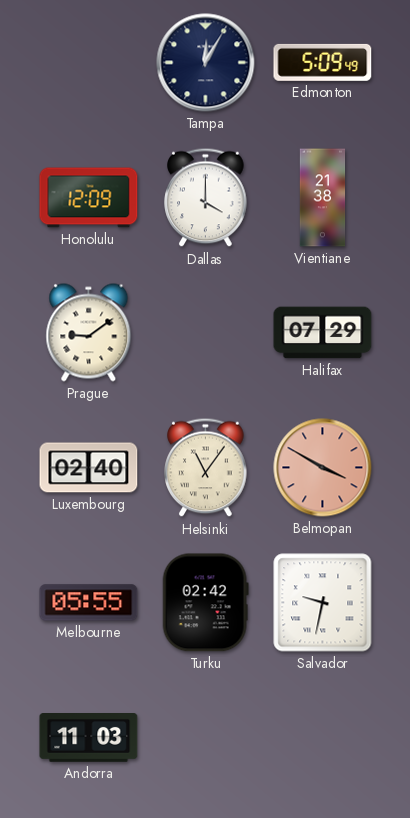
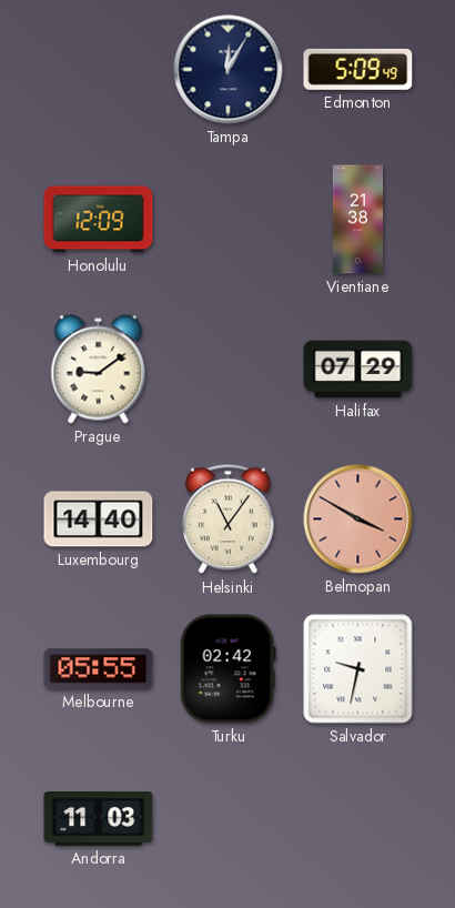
Dallas: 4:00 -> none (206, 198)
Luxembourg: 02:40 -> 14:40 (99, 519)
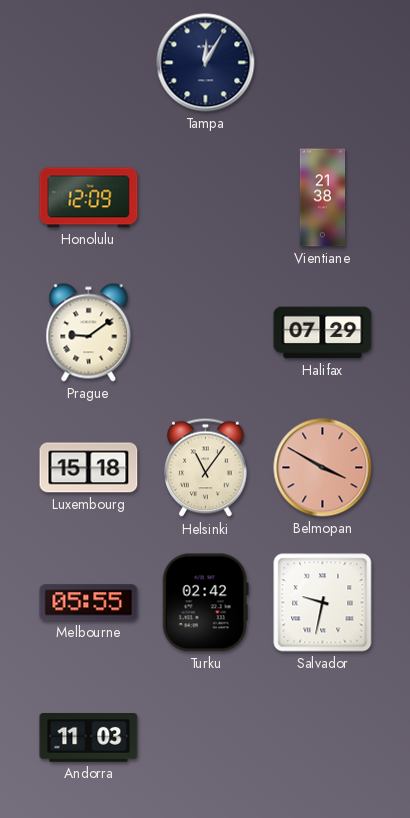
Edmonton: 5:09 -> none (358, 69)
Luxembourg: 14:40 -> 15:18 (89, 468)
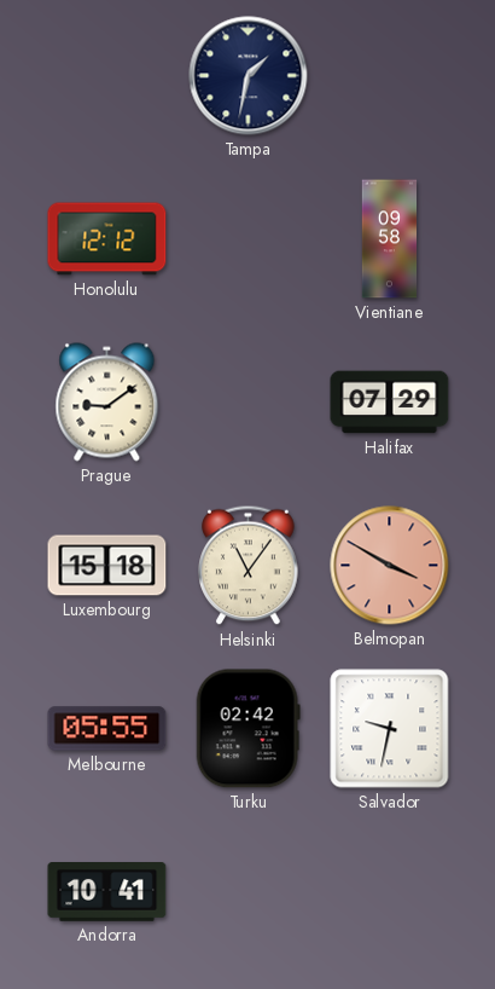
Tampa: 12:05 -> 1:32 (249, 76)
Honolulu: 12:09 -> 12:12 (107, 239)
Vientiane: 21:38 -> 09:58 (390, 239)
Andorra: 11:03 -> 10:41 (107, 892)
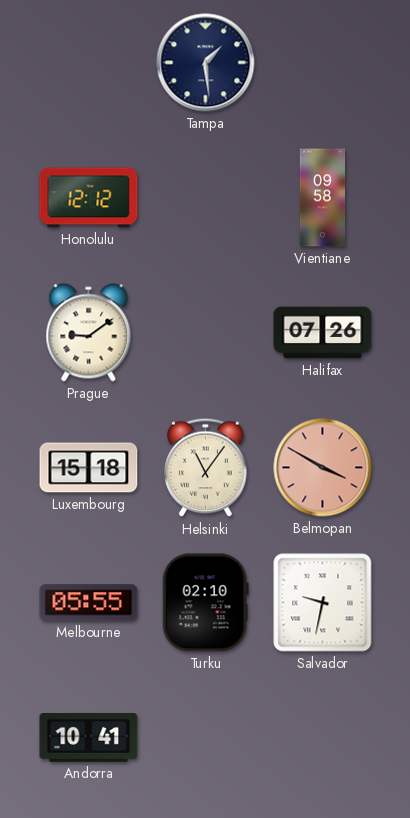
Tampa: 1:32 -> 1:29 (206, 63)
Halifax: 07:29 -> 07:26 (323, 333)
Turku: 02:42 -> 02:10 (205, 603)
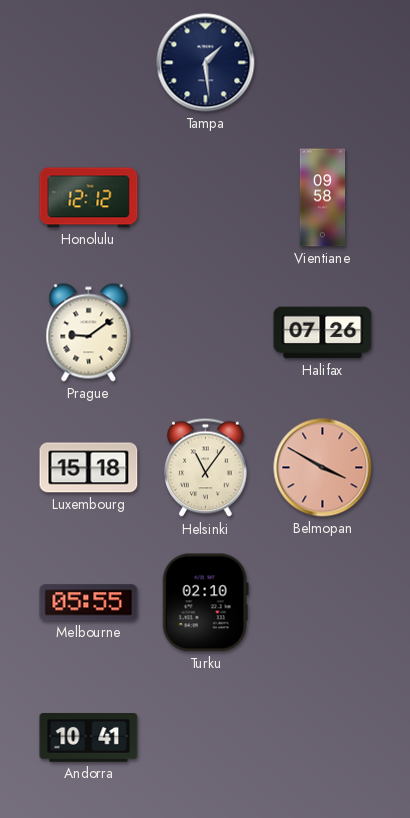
Salvador: 9:32 -> none (323, 603)
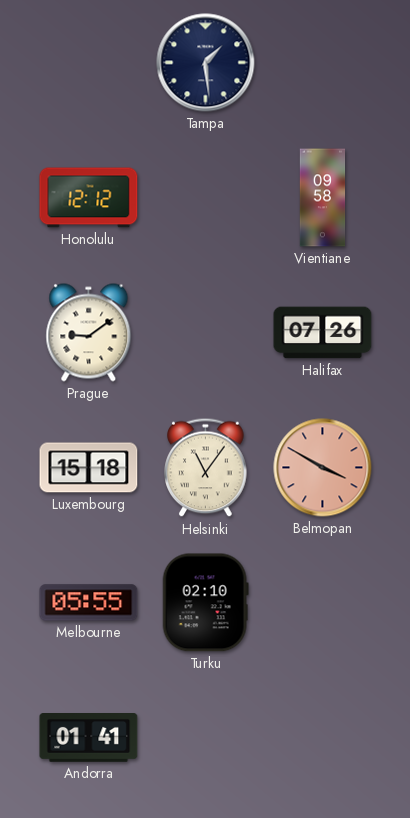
Andorra: 10:41 -> 01:41 (89, 738)
